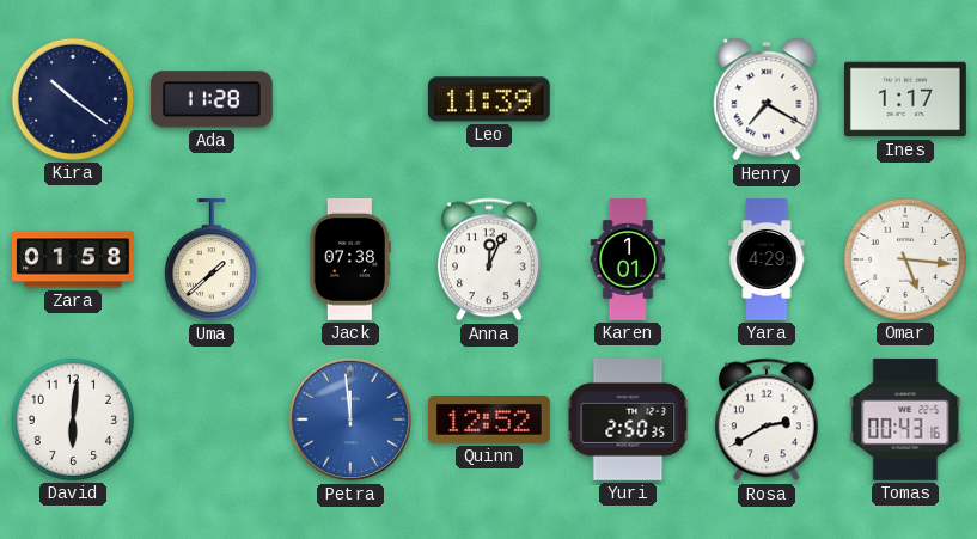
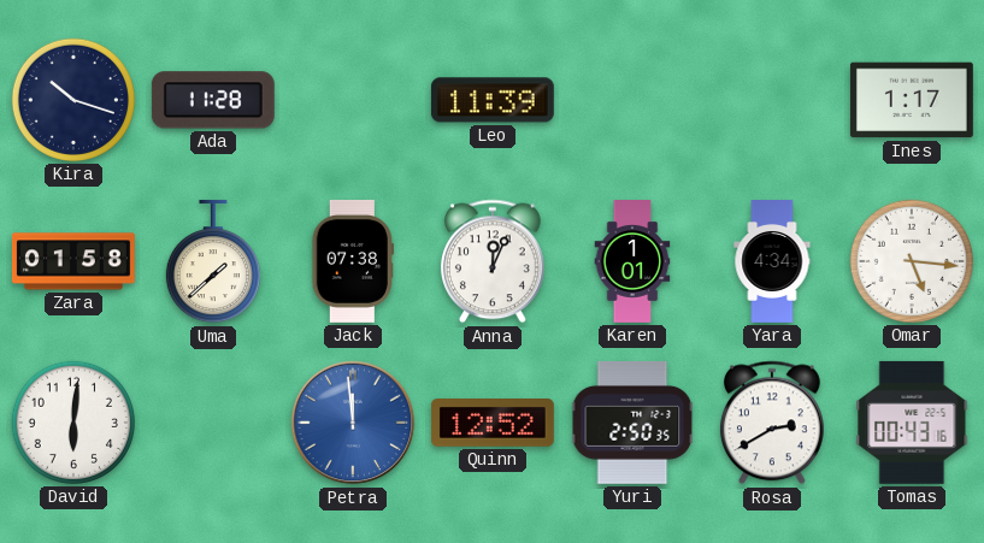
Kira: 10:21 -> 10:18 (73, 100)
Henry: 7:20 -> none (767, 99)
Yara: 4:29 -> 4:34 (772, 261)
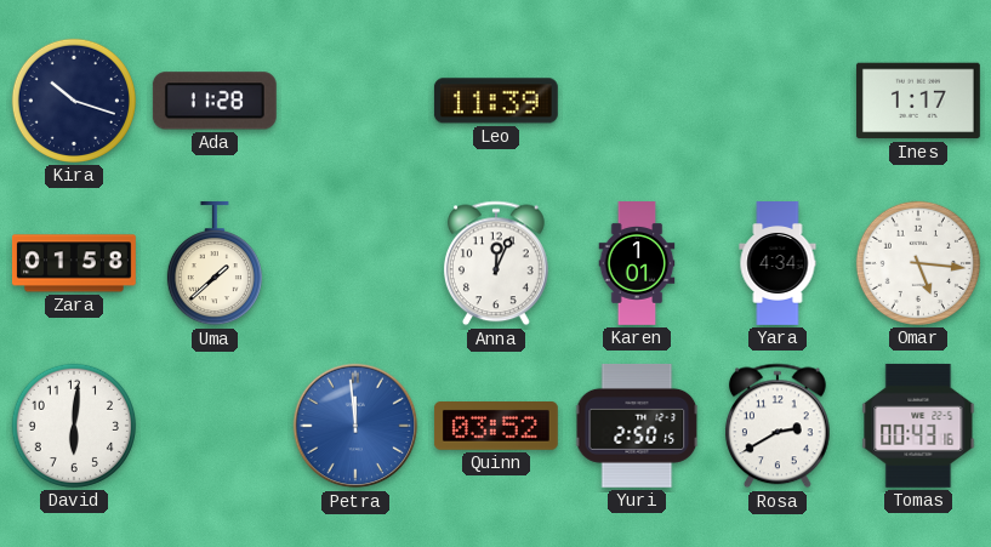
Jack: 07:38 -> none (353, 261)
Quinn: 12:52 -> 03:52 (496, 427)
Yuri: 2:50:35 -> 2:50:15 (637, 426)
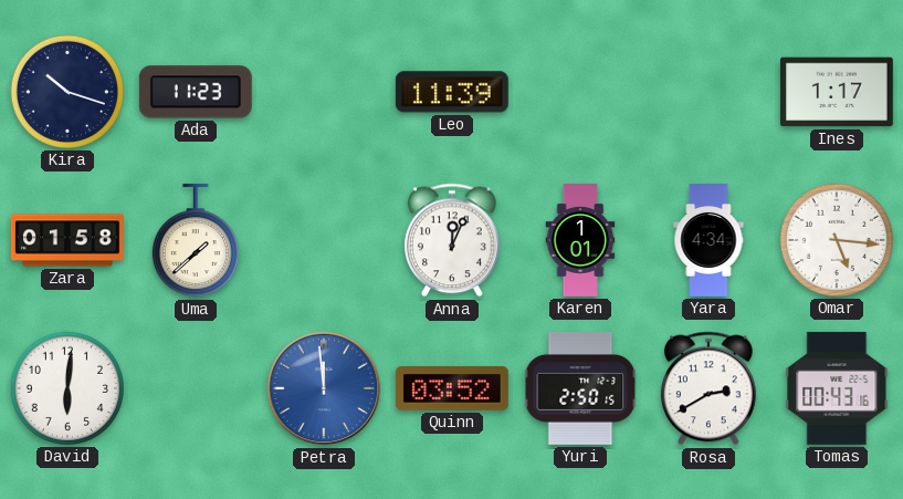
Ada: 11:28 -> 11:23 (196, 92)
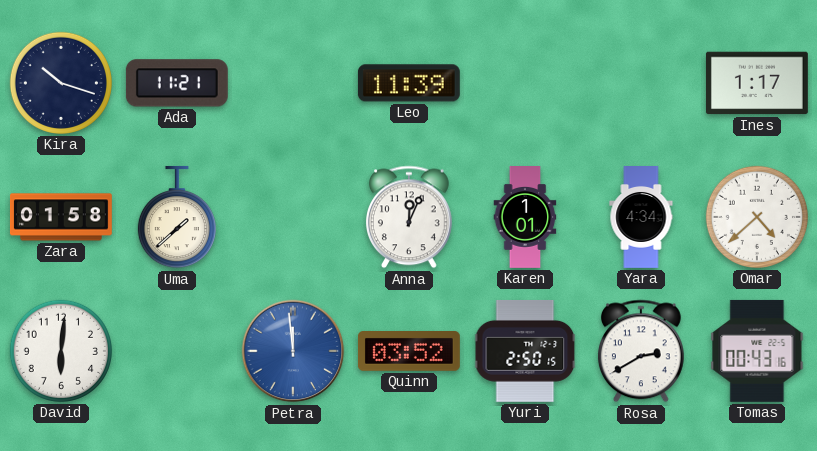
Ada: 11:23 -> 11:21 (177, 83)
Omar: 5:16 -> 4:38 (757, 217)
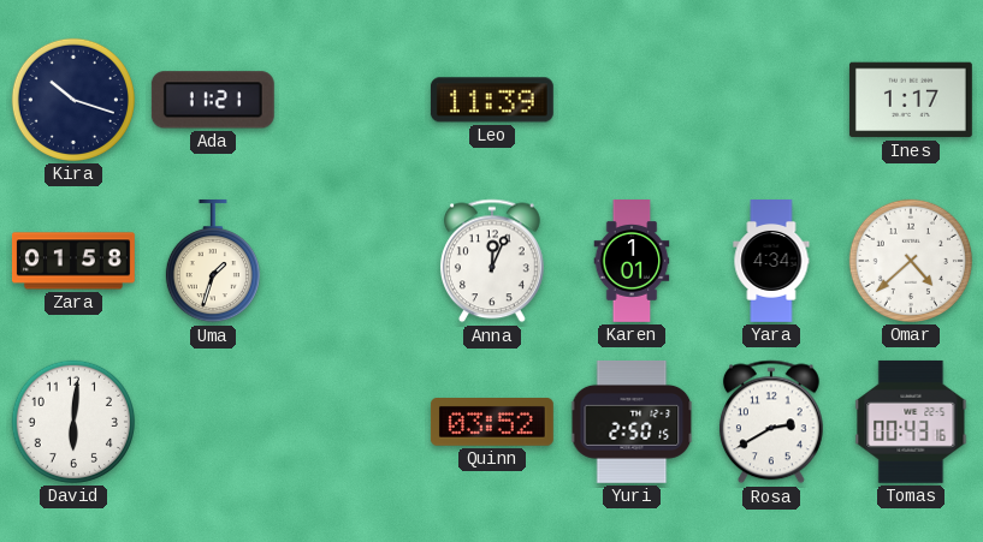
Uma: 1:38 -> 1:33 (213, 261)
Petra: 11:59 -> none (293, 351)
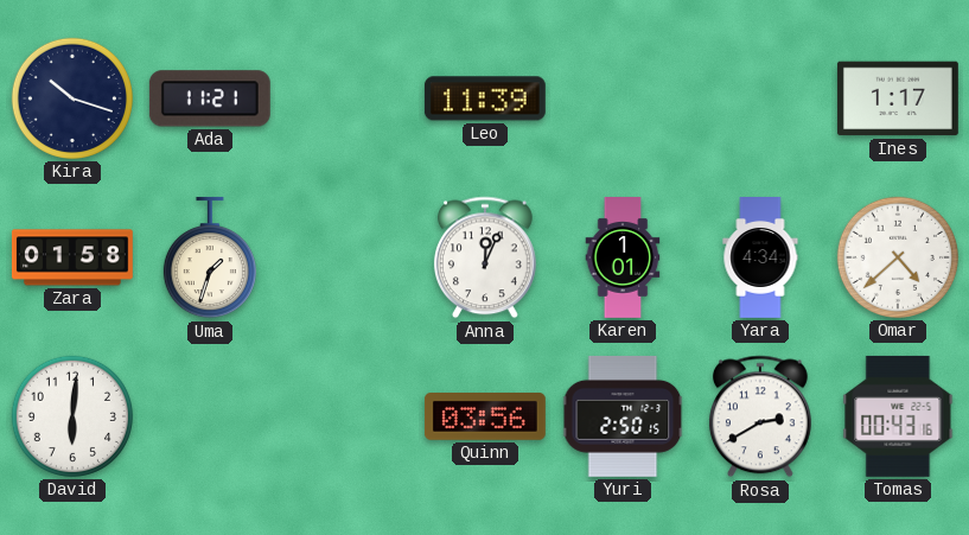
Quinn: 03:52 -> 03:56 (485, 418)
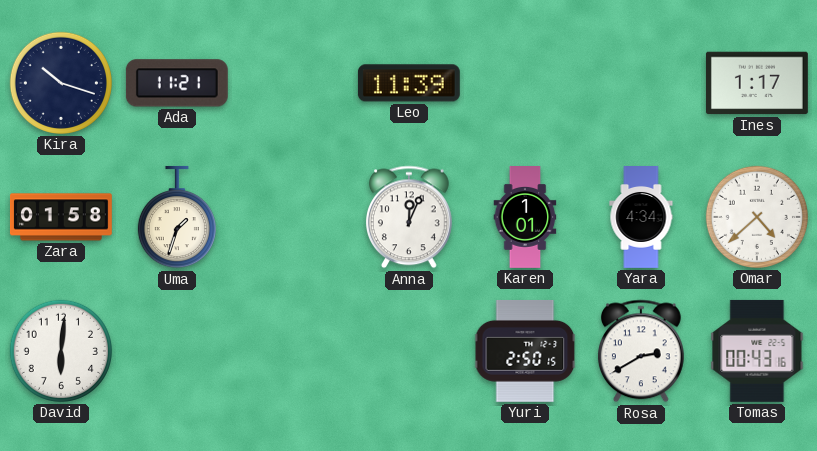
Quinn: 03:56 -> none (485, 418)
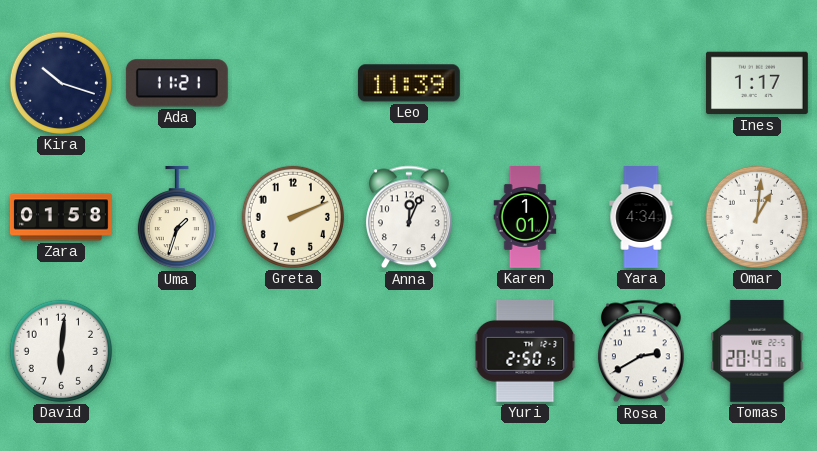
Greta: none -> 2:11 (293, 217)
Omar: 4:38 -> 1:01 (757, 217)
Tomas: 00:43 -> 20:43 (757, 351)
